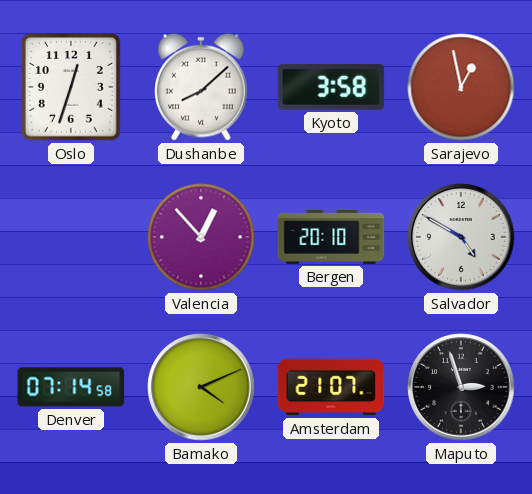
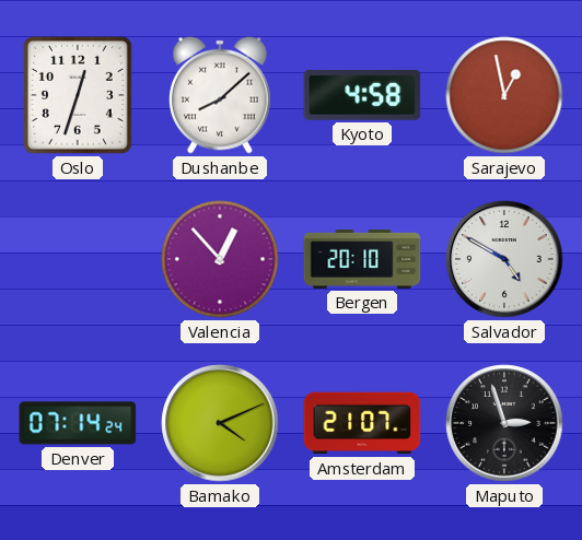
Kyoto: 3:58 -> 4:58 (362, 95)
Denver: 07:14:58 -> 07:14:24 (78, 423)
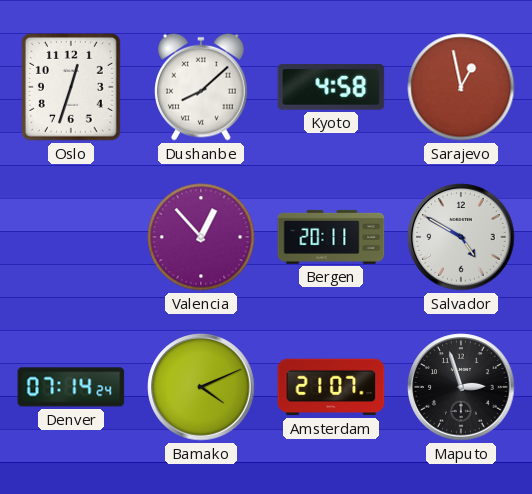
Bergen: 20:10 -> 20:11 (331, 237)
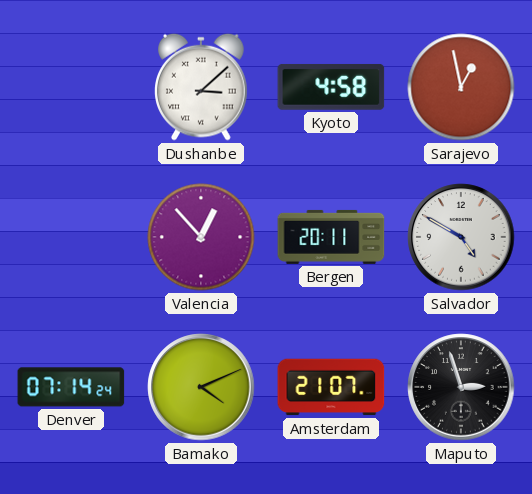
Oslo: 12:33 -> none (71, 87)
Dushanbe: 8:08 -> 3:08 (201, 87)
